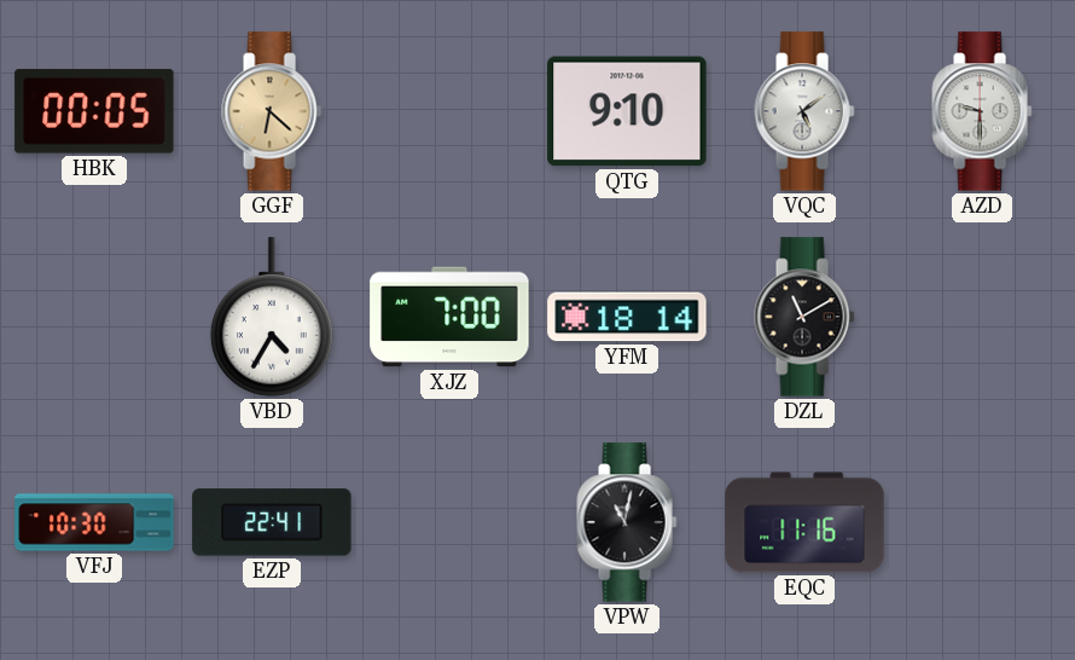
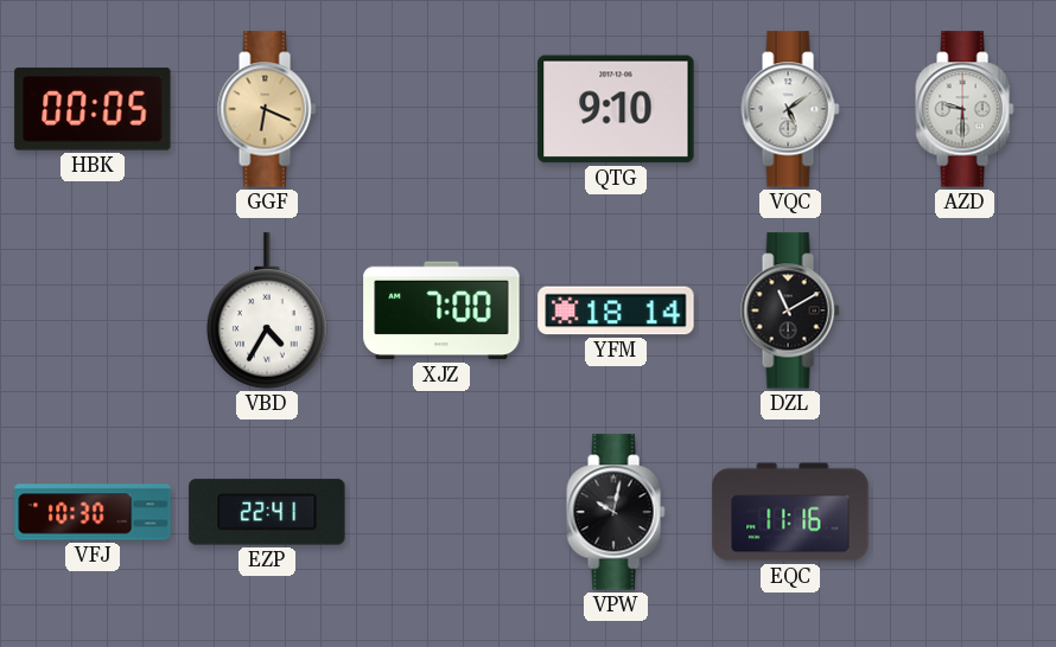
GGF: 6:22 -> 6:19 (267, 109)
VPW: 11:02 -> 10:02 (616, 512)
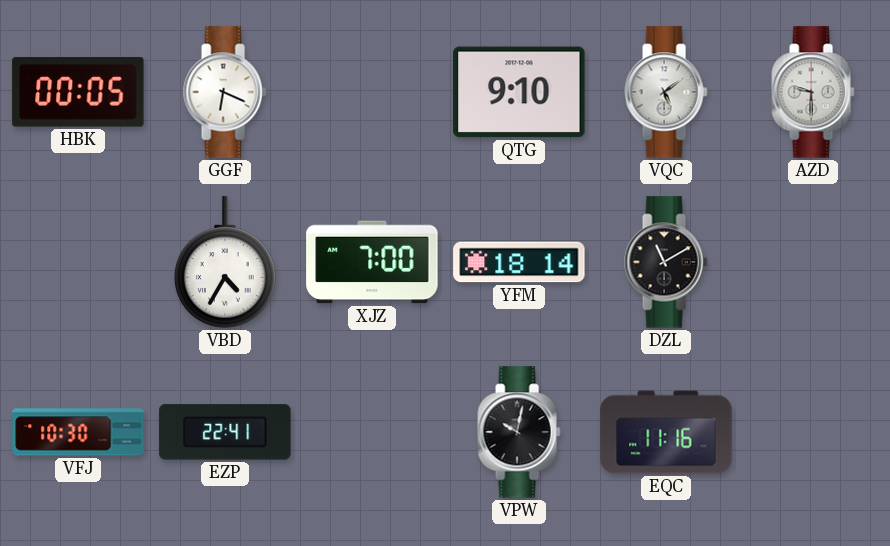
GGF dial: champagne -> white (225, 92)
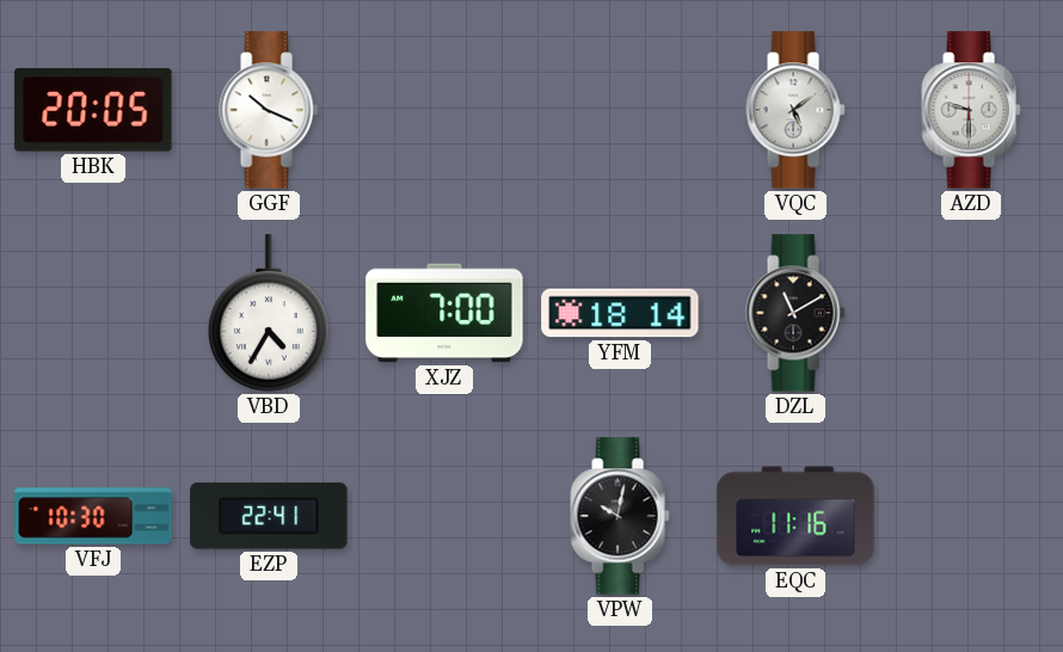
HBK: 00:05 -> 20:05 (93, 110)
GGF: 6:19 -> 10:19 (269, 110)
QTG: 9:10 -> none (519, 92)
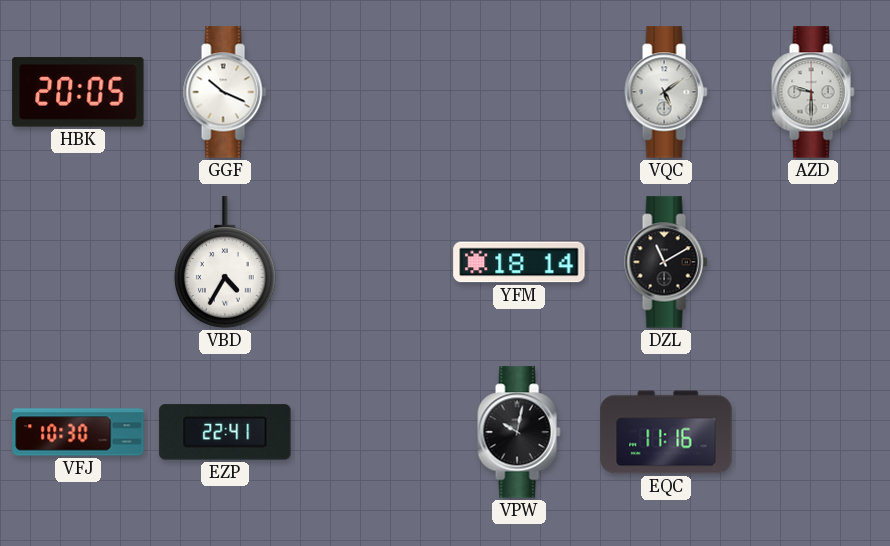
XJZ: 7:00 -> none (444, 313)
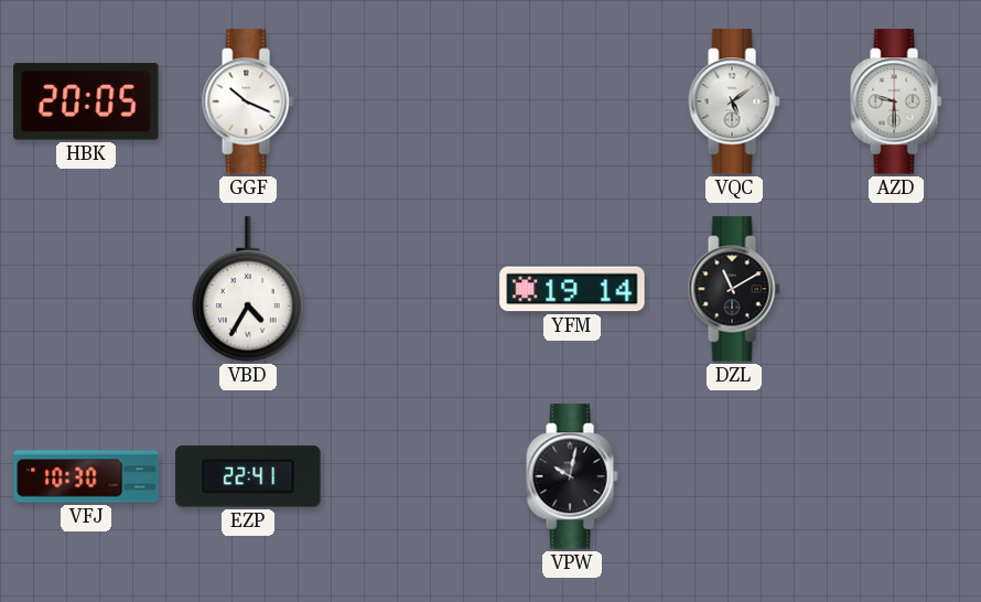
YFM: 18:14 -> 19:14 (572, 289)
EQC: 11:16 -> none (666, 432)
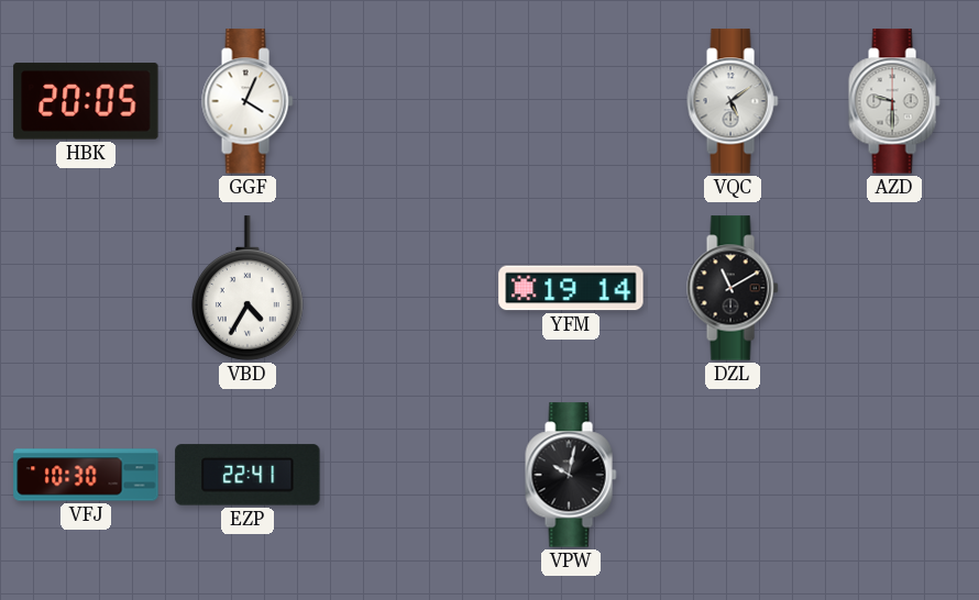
GGF: 10:19 -> 4:04 (248, 101)
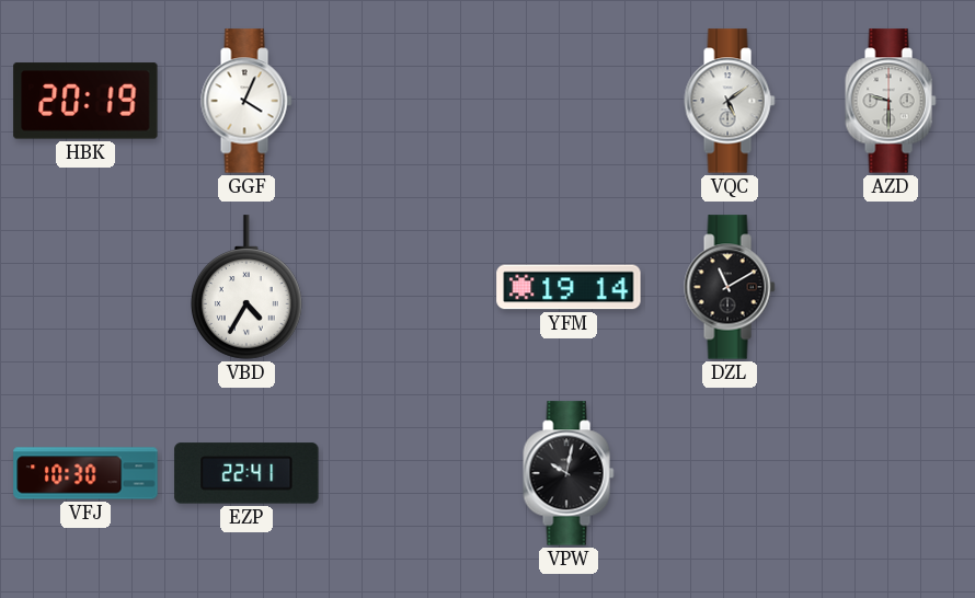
HBK: 20:05 -> 20:19 (85, 101)
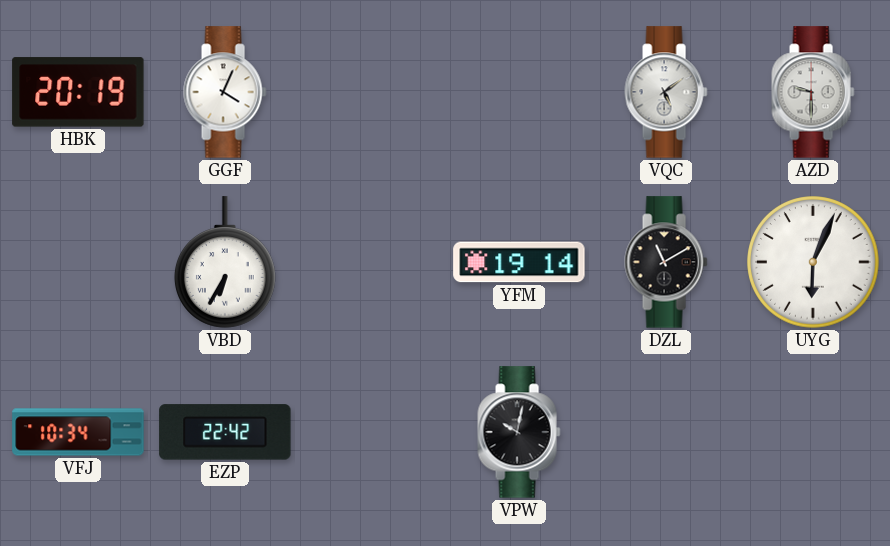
VBD: 4:35 -> 6:35 (226, 262)
UYG: none -> 6:04 (813, 262)
VFJ: 10:30 -> 10:34 (78, 432)
EZP: 22:41 -> 22:42 (225, 432)
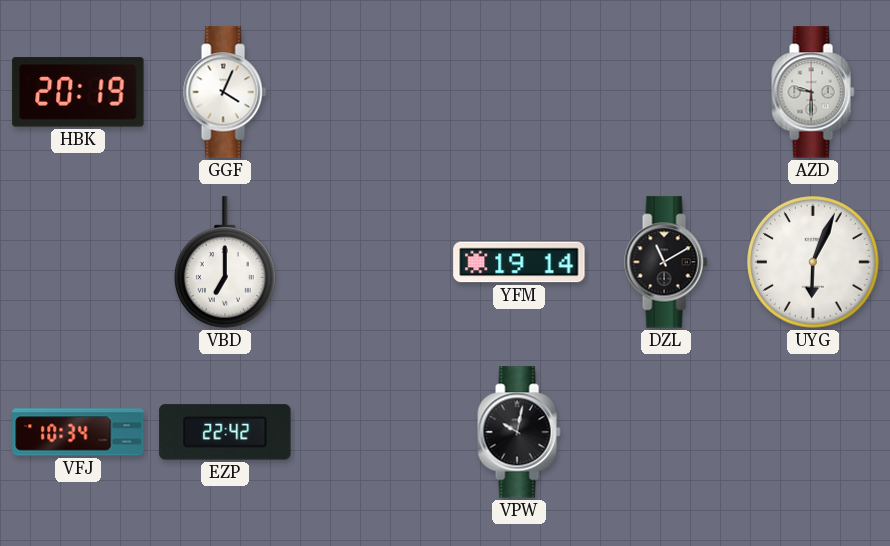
VQC: 5:09 -> none (666, 92)
VBD: 6:35 -> 7:00 (226, 262)
